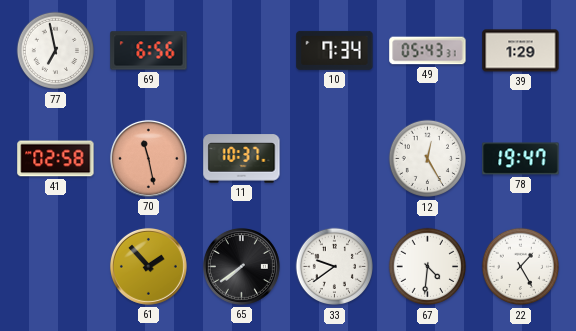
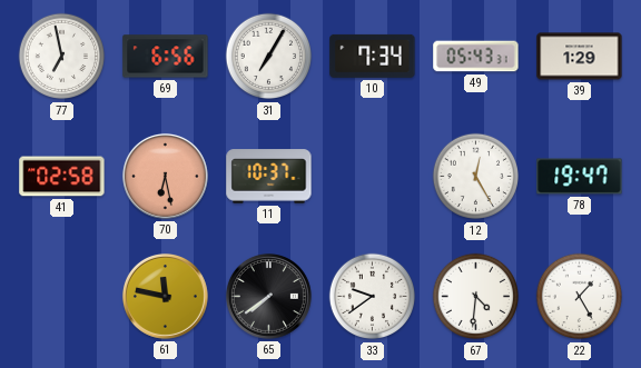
31: none -> 7:05 (269, 57)
70: 11:28 -> 6:28 (165, 176)
61: 1:53 -> 11:47 (165, 296)
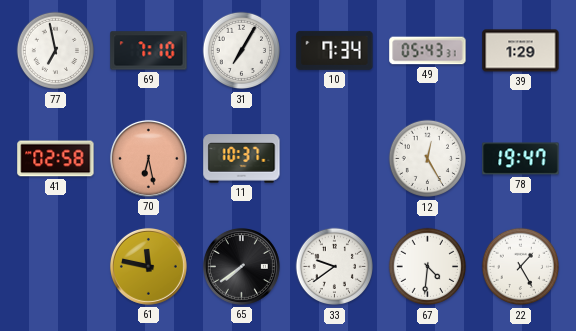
69: 6:56 -> 7:10 (149, 51)
